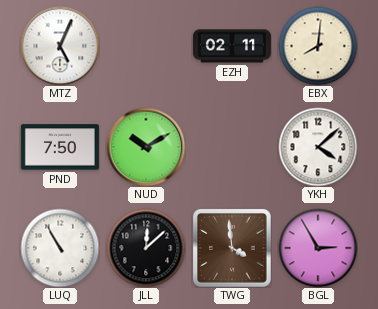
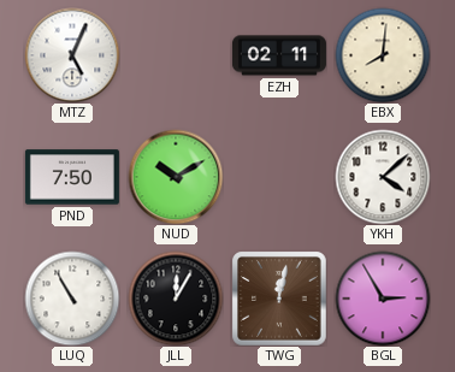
JLL: 12:08 -> 12:05 (176, 299)
TWG: 3:59 -> 12:02 (279, 299)
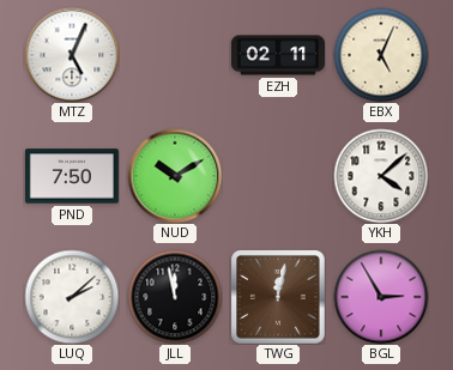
EBX: 8:01 -> 5:04 (381, 55)
LUQ: 10:55 -> 2:08 (72, 297)
JLL: 12:05 -> 11:58 (175, 297)
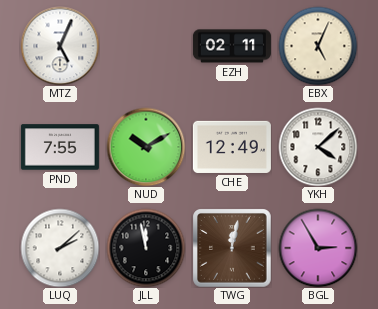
PND: 7:50 -> 7:55 (60, 147)
CHE: none -> 12:49 (232, 147)
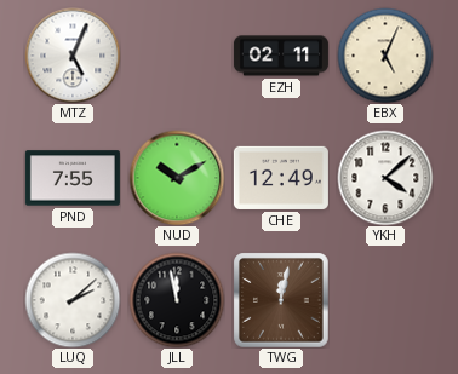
BGL: 2:55 -> none (318, 248)
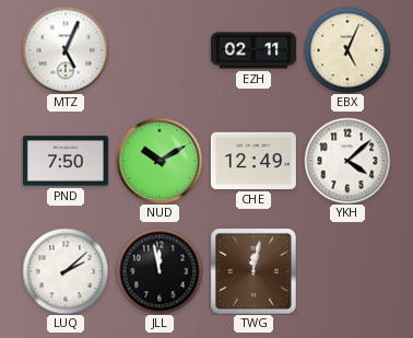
PND: 7:55 -> 7:50 (66, 161)
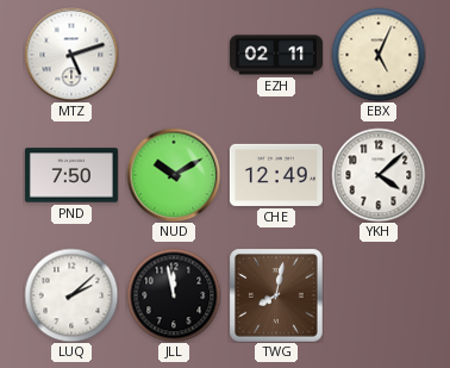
MTZ: 5:04 -> 5:12 (71, 55)
TWG: 12:02 -> 8:02 (276, 295)
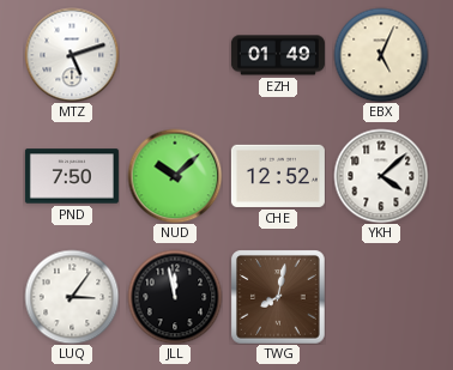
EZH: 02:11 -> 01:49 (278, 55)
NUD: 10:10 -> 10:08 (175, 176)
CHE: 12:49 -> 12:52 (278, 176)
LUQ: 2:08 -> 3:06 (72, 297)
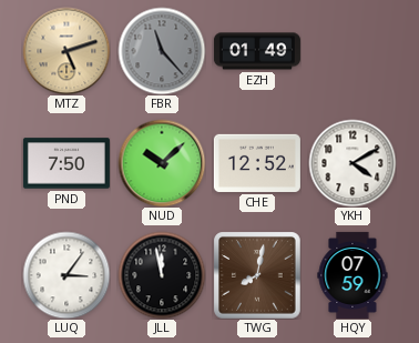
MTZ dial: white -> champagne (67, 51)
FBR: none -> 11:23 (162, 51)
EBX: 5:04 -> none (381, 55)
YKH: 4:08 -> 4:10 (352, 163)
HQY: none -> 07:59 (352, 275)
